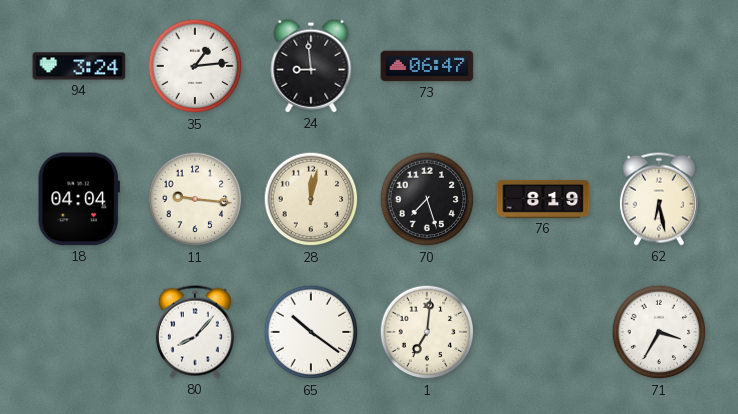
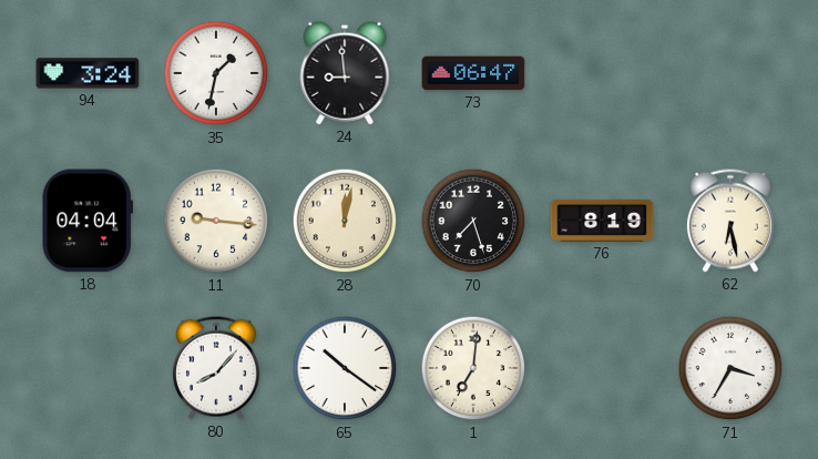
35: 1:14 -> 1:32 (216, 73)
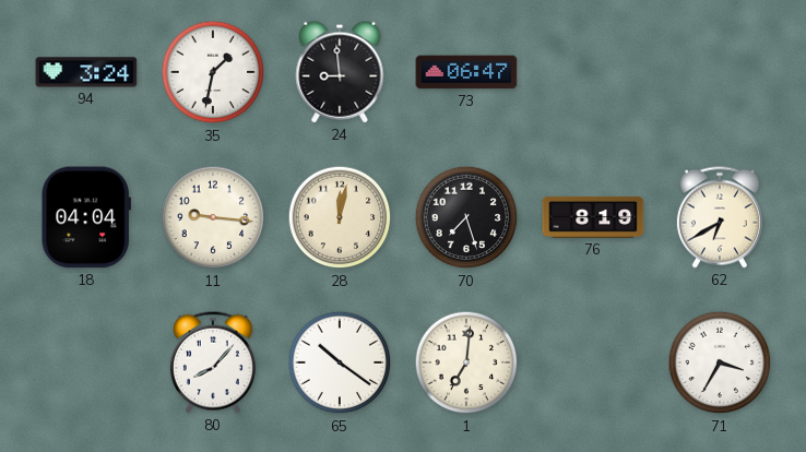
62: 6:28 -> 6:40 (720, 217)
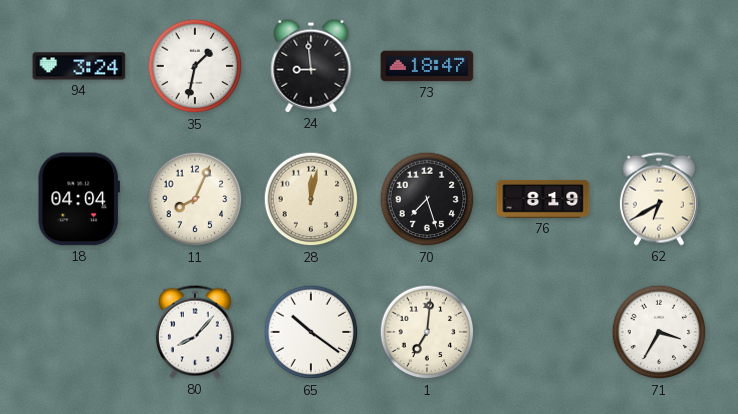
73: 06:47 -> 18:47 (427, 66)
11: 9:16 -> 8:04 (195, 199)
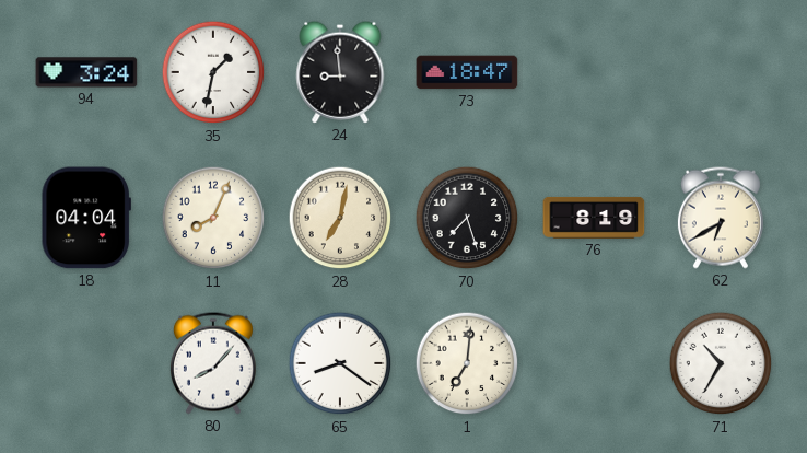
28: 12:02 -> 7:02 (340, 218)
65: 10:21 -> 8:21 (340, 363)
71: 3:35 -> 10:35 (721, 363)
